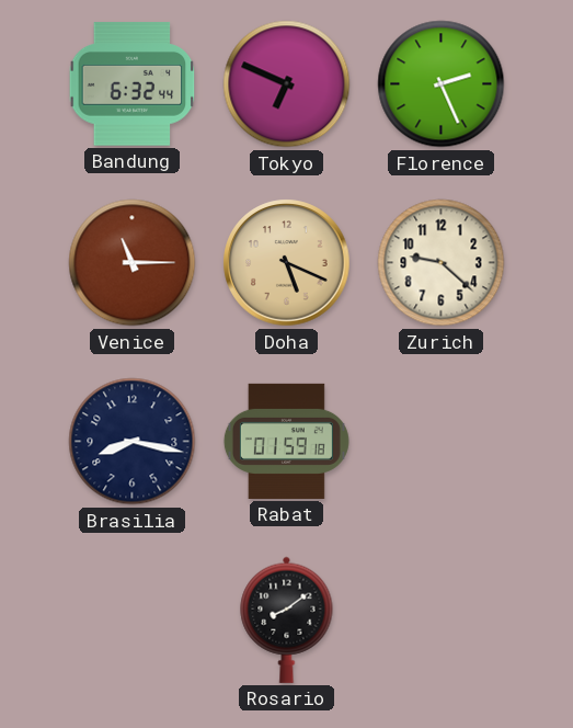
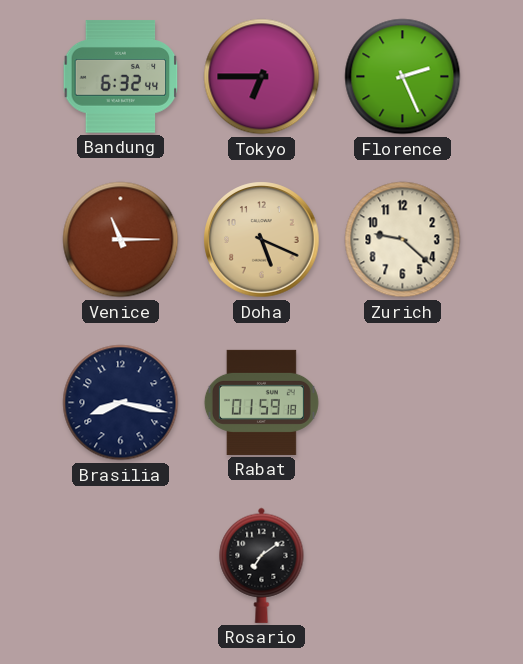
Tokyo: 6:49 -> 6:45 (262, 77)
Rosario: 8:09 -> 7:09 (262, 565)
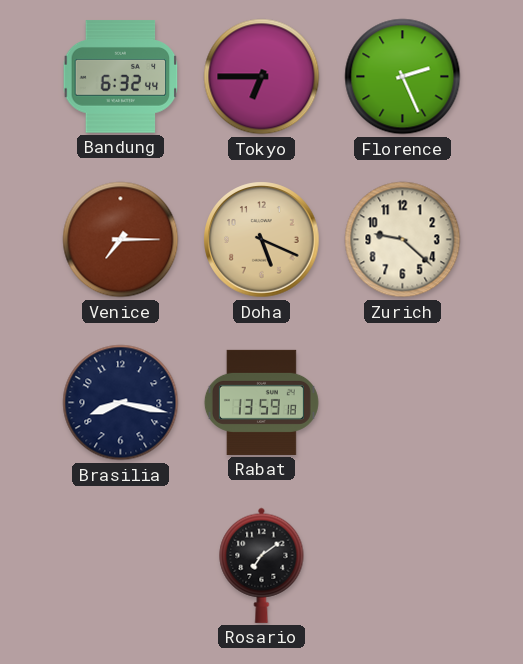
Venice: 11:15 -> 7:15 (121, 240)
Rabat: 01:59 -> 13:59 (261, 402)
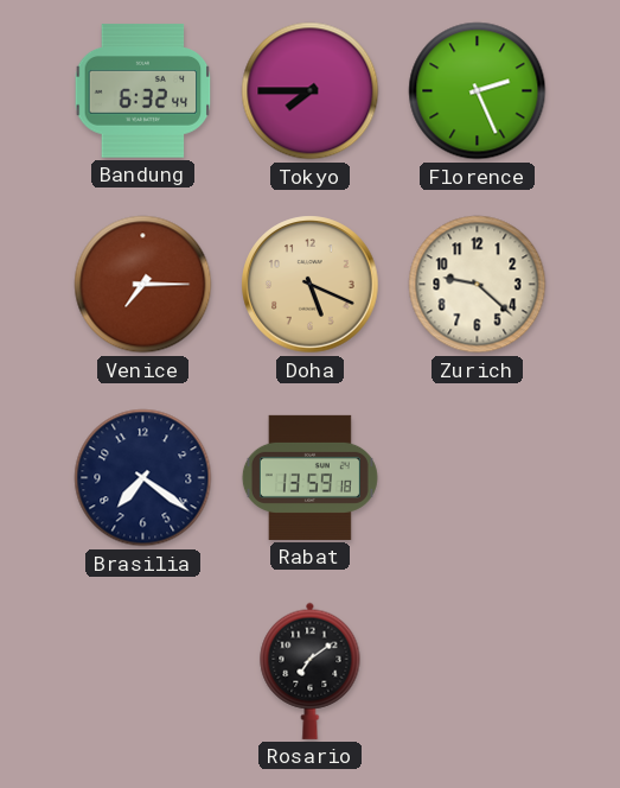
Tokyo: 6:45 -> 7:45 (311, 91)
Brasilia: 8:17 -> 7:21 (143, 478)
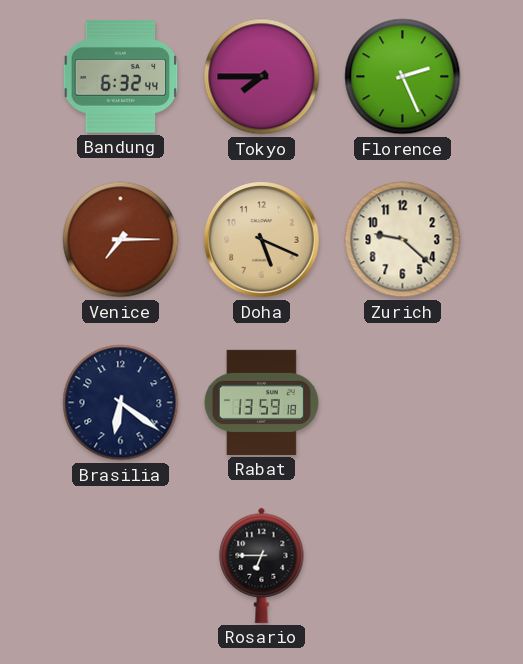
Brasilia: 7:21 -> 6:21 (121, 403)
Rosario: 7:09 -> 6:45 (262, 565)
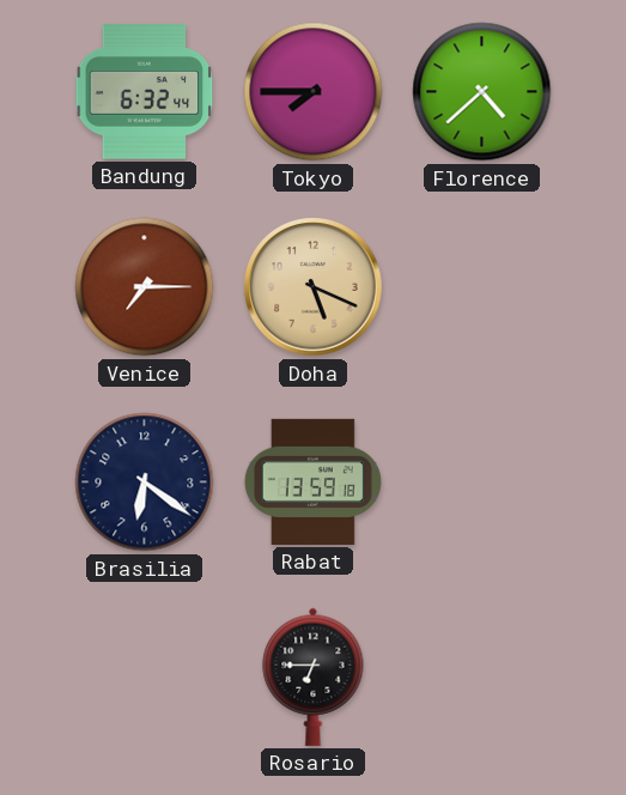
Florence: 2:26 -> 4:38 (482, 92)
Zurich: 9:22 -> none (403, 240)
